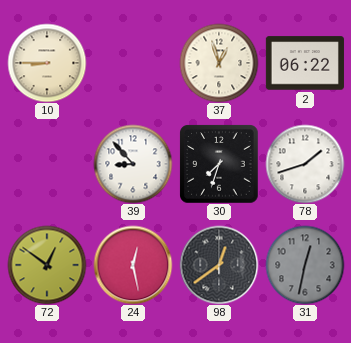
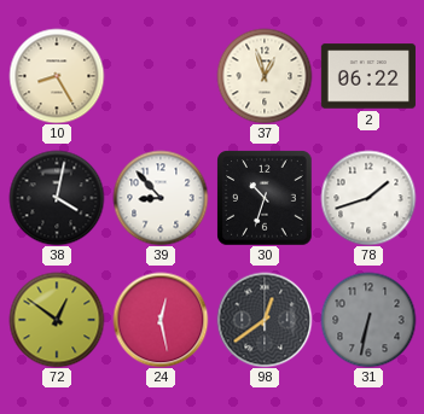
10: 8:45 -> 8:25 (57, 76)
38: none -> 4:02 (57, 198)
30: 7:33 -> 10:33 (265, 198)
31: 12:32 -> 6:32 (368, 320)
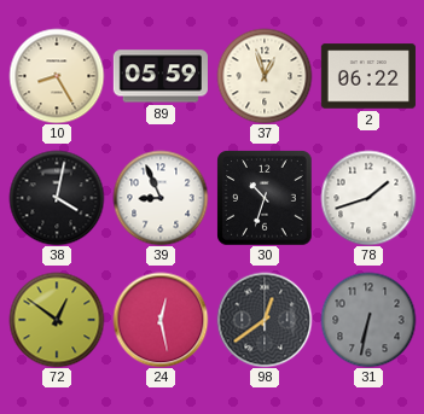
89: none -> 05:59 (161, 76)
39: 8:53 -> 8:56 (161, 198)
